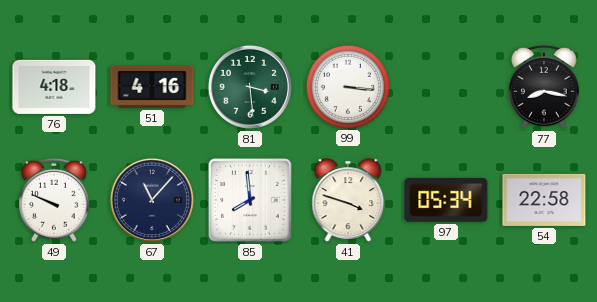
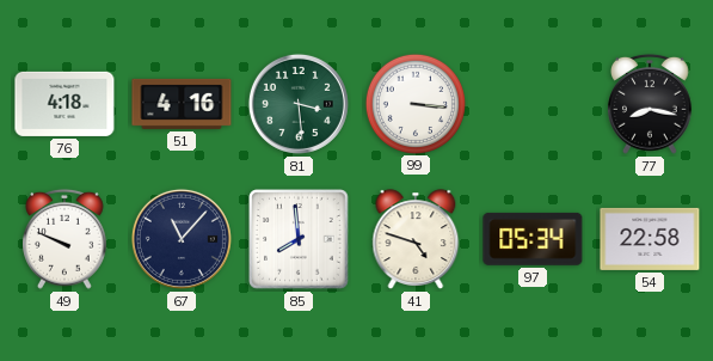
41: 3:48 -> 4:48 (416, 239)
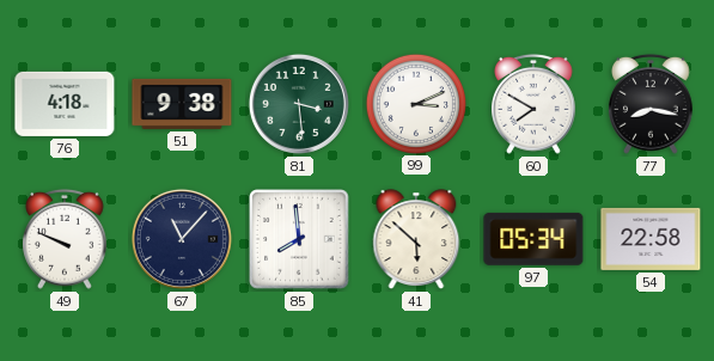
51: 4:16 -> 9:38 (182, 104)
99: 3:16 -> 3:11 (415, 103)
60: none -> 7:50 (535, 104)
41: 4:48 -> 5:52 (416, 239)
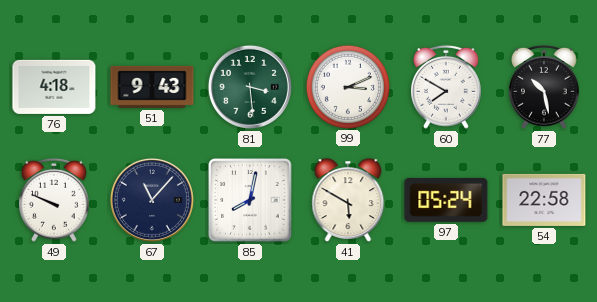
51: 9:38 -> 9:43 (152, 87)
77: 8:17 -> 10:28 (545, 87)
85: 7:59 -> 8:02 (250, 200)
41: 5:52 -> 5:50 (348, 200)
97: 05:34 -> 05:24 (446, 200)
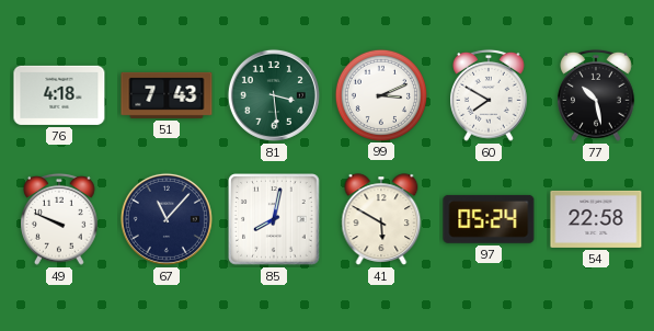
51: 9:43 -> 7:43 (167, 95)
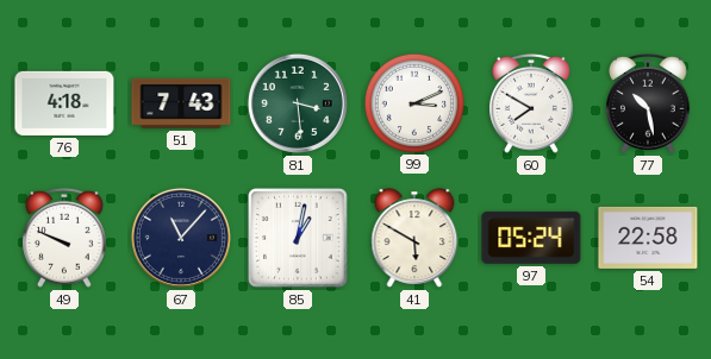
85: 8:02 -> 1:02 (298, 238)
